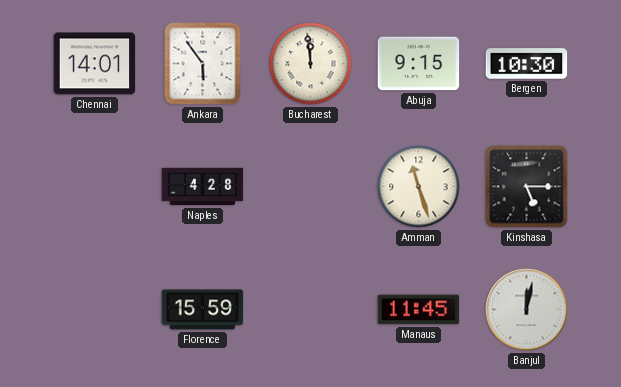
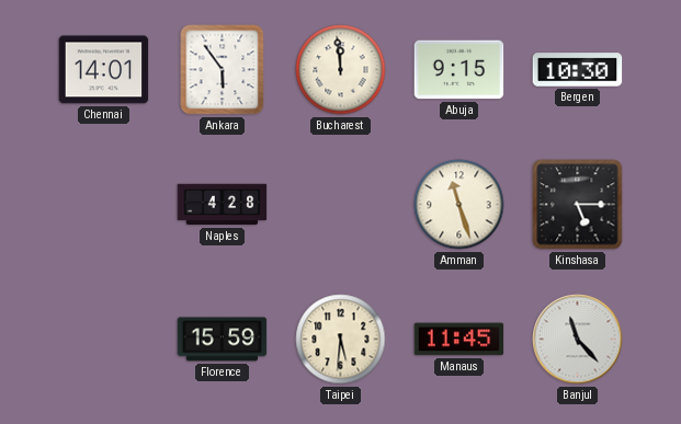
Taipei: none -> 5:31 (341, 340)
Banjul: 12:02 -> 11:23 (578, 340)
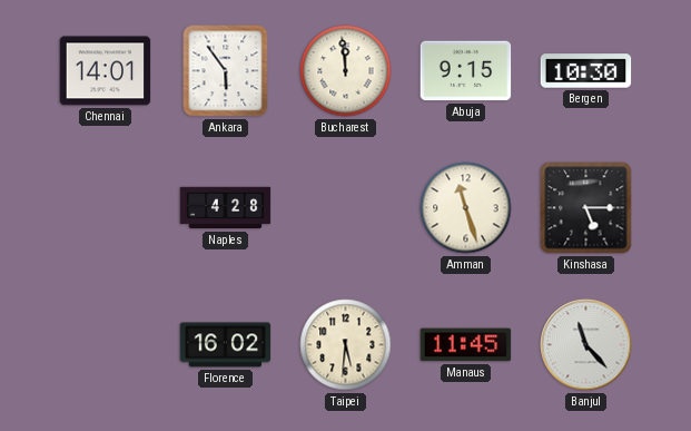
Florence: 15:59 -> 16:02 (226, 345)
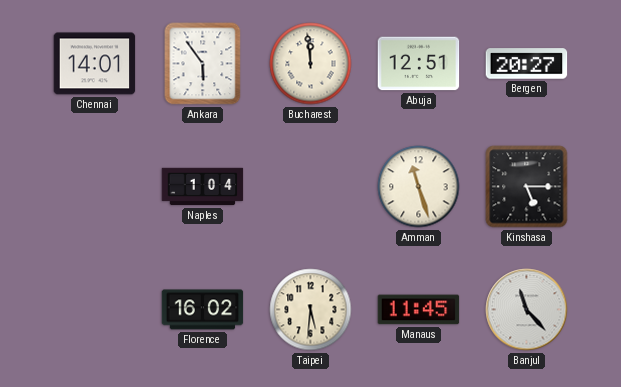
Abuja: 9:15 -> 12:51 (419, 64)
Bergen: 10:30 -> 20:27 (527, 64)
Naples: 4:28 -> 1:04 (203, 187)
